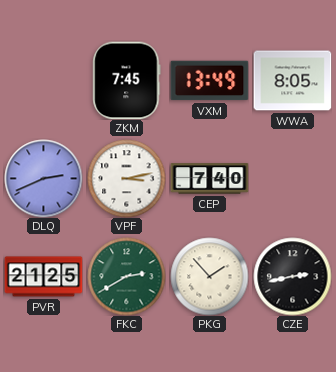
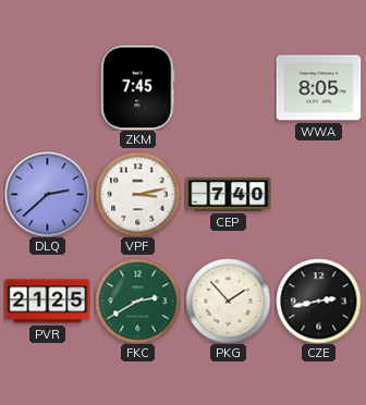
VXM: 13:49 -> none (209, 81)
DLQ: 2:41 -> 2:38 (47, 194)
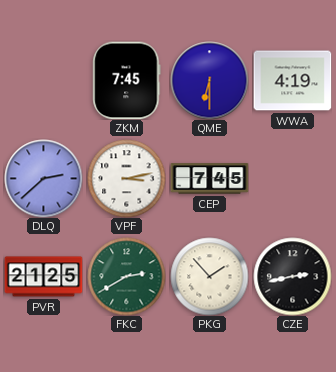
QME: none -> 6:30 (209, 80)
WWA: 8:05 -> 4:19 (292, 81)
CEP: 7:40 -> 7:45 (209, 179)
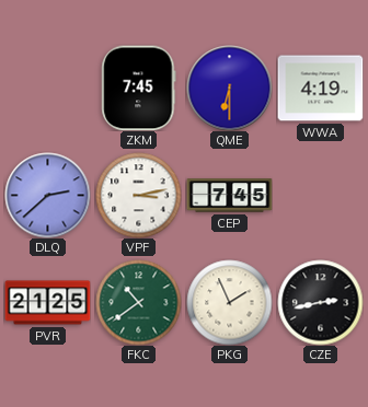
FKC: 2:40 -> 10:39 (138, 302)
PKG: 1:53 -> 1:56 (229, 302)
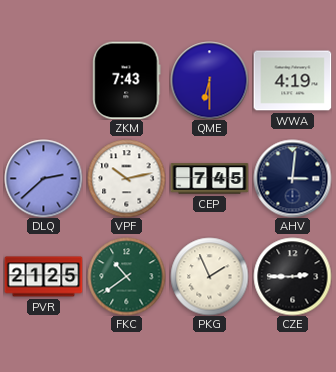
ZKM: 7:45 -> 7:43 (127, 80)
VPF: 3:13 -> 10:13 (126, 178)
AHV: none -> 3:01 (292, 178)
CZE: 2:43 -> 2:45 (292, 276)
